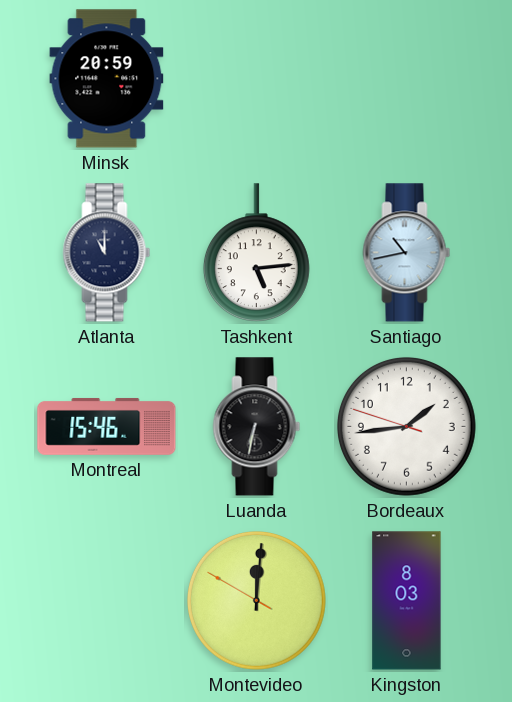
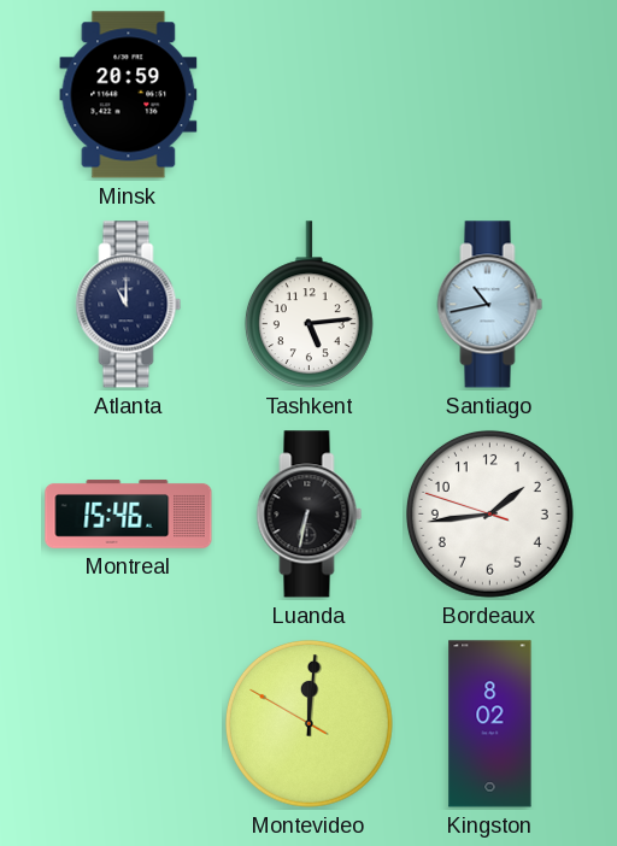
Kingston: 8:03 -> 8:02 (490, 724)
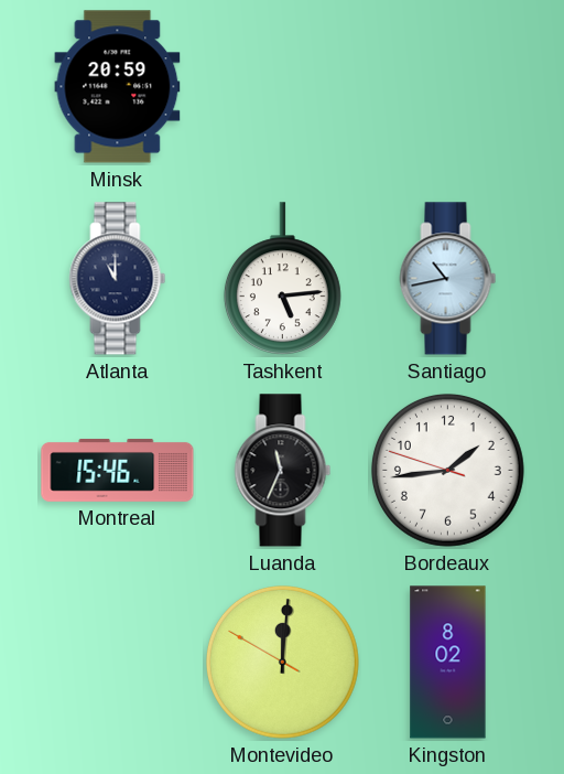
Luanda: 6:32 -> 11:34 (283, 471)
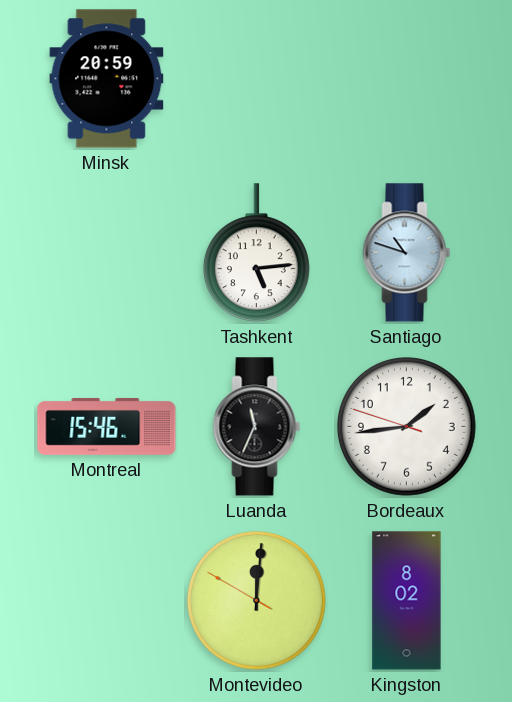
Atlanta: 11:00 -> none (118, 279)
Santiago: 10:43 -> 10:48 (407, 253)
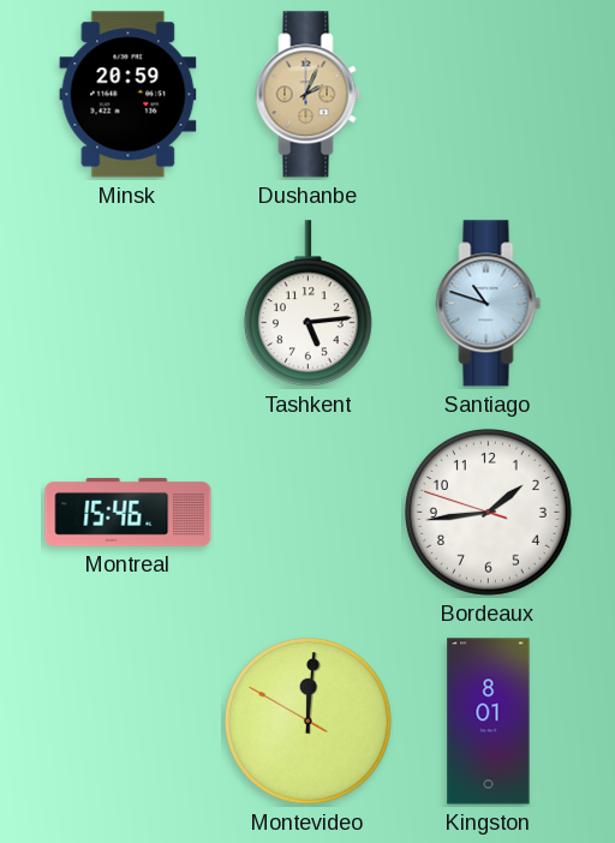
Dushanbe: none -> 2:04 (309, 95)
Luanda: 11:34 -> none (257, 427)
Kingston: 8:02 -> 8:01 (489, 722)
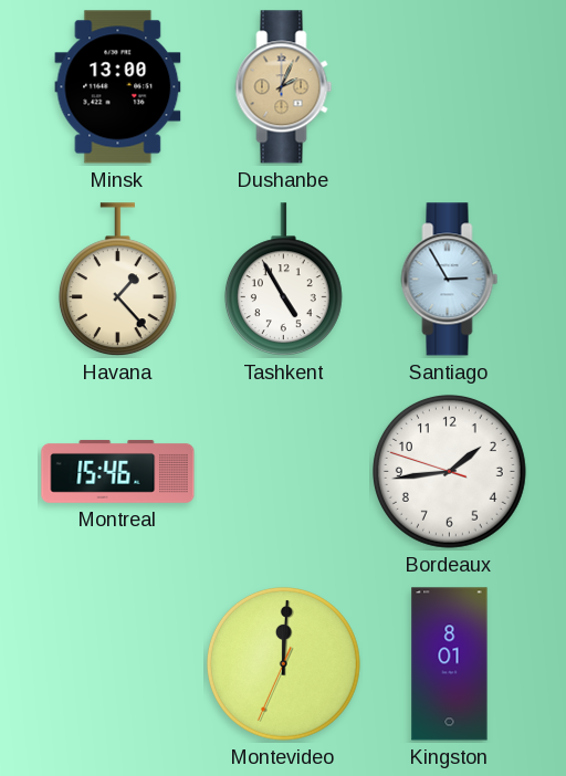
Minsk: 20:59 -> 13:00 (118, 87)
Havana: none -> 1:23 (117, 280)
Tashkent: 5:14 -> 4:55 (283, 280)
Santiago: 10:48 -> 2:55 (450, 280)
Montevideo: 12:00:50 -> 12:00:34 (283, 663)
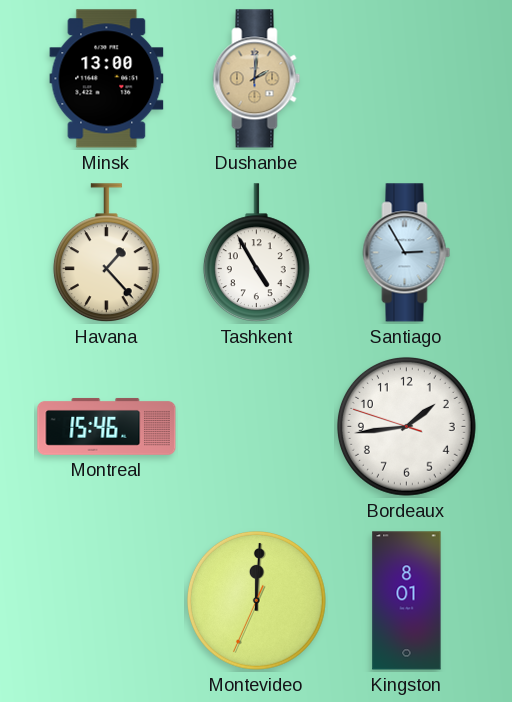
Dushanbe: 2:04 -> 2:01 (257, 79)
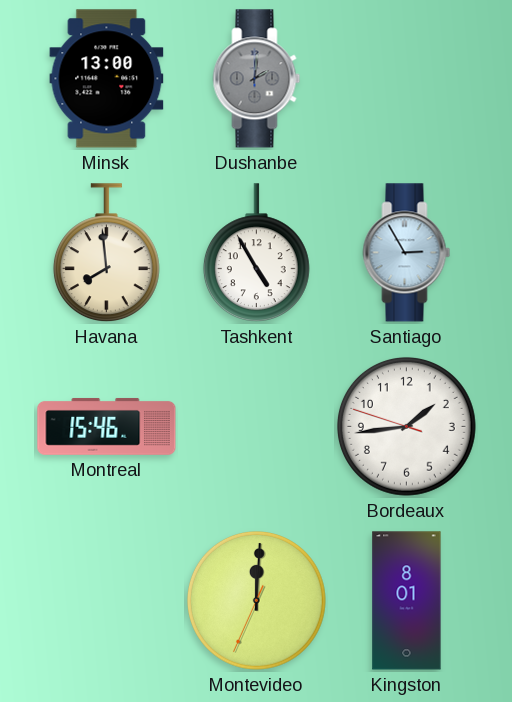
Dushanbe dial: champagne -> grey (257, 79)
Havana: 1:23 -> 7:59 (106, 253)
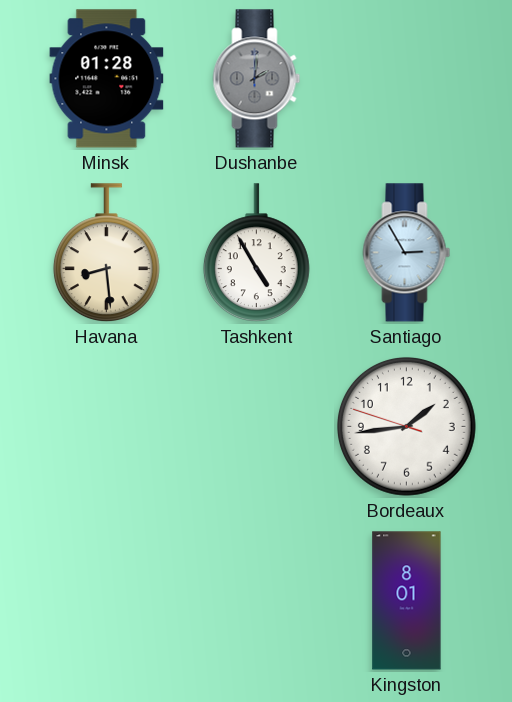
Minsk: 13:00 -> 01:28 (107, 79)
Havana: 7:59 -> 8:29 (106, 253)
Montreal: 15:46 -> none (107, 426)
Montevideo: 12:00 -> none (256, 600)
